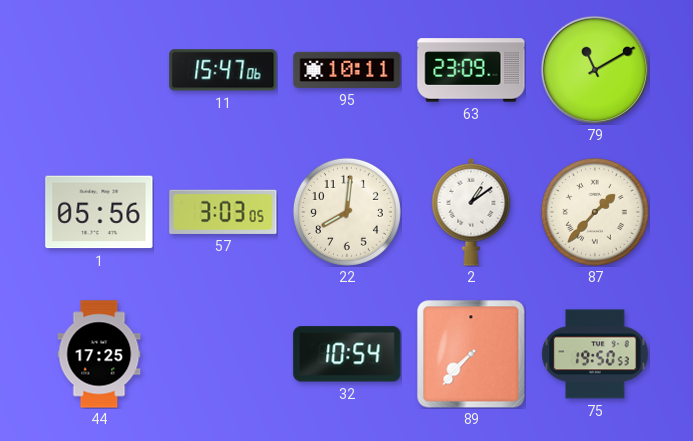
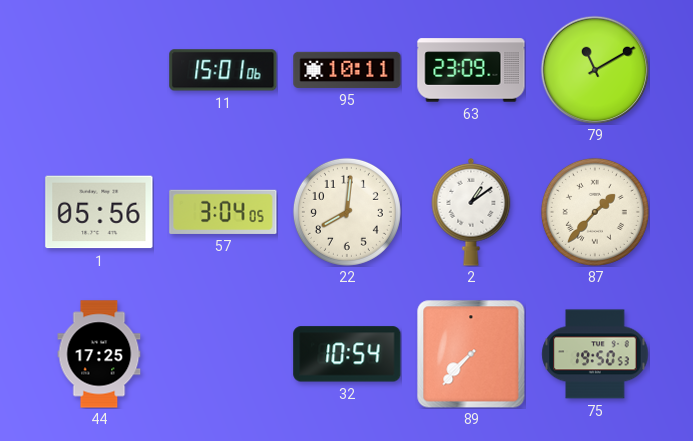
11: 15:47 -> 15:01 (223, 70)
57: 3:03 -> 3:04 (223, 212)
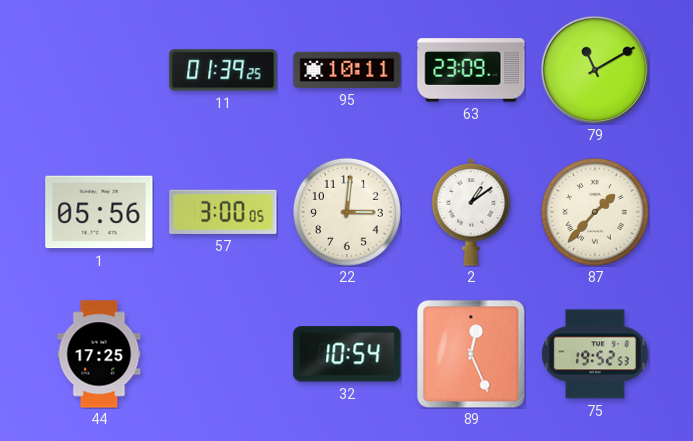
11: 15:01 -> 01:39 (223, 70)
57: 3:04 -> 3:00 (223, 212)
22: 8:01 -> 3:01 (347, 212)
89: 7:37 -> 12:26 (471, 354)
75: 19:50 -> 19:52 (595, 354)
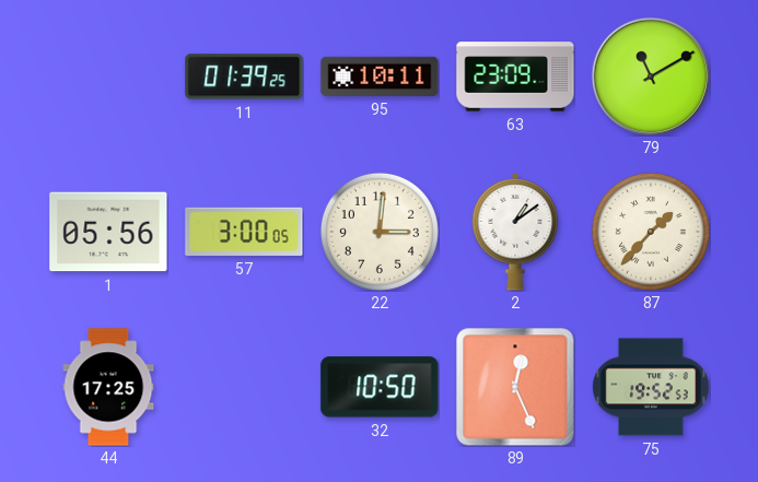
32: 10:54 -> 10:50 (380, 387)
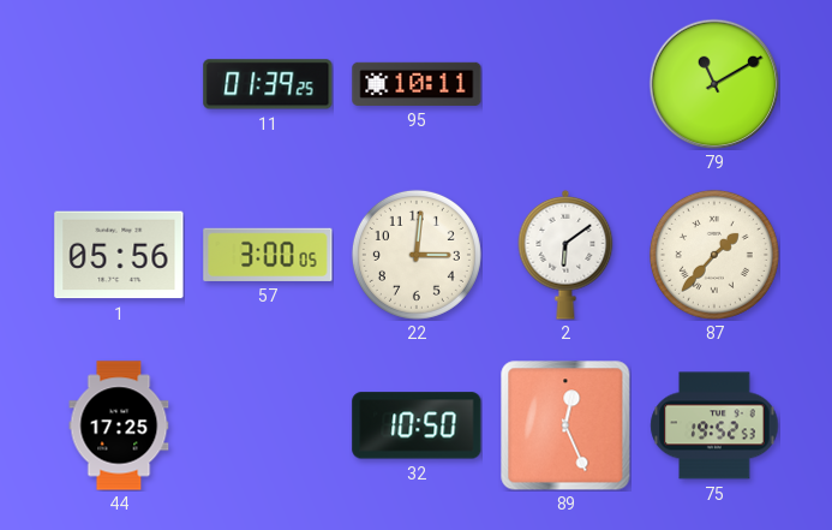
63: 23:09 -> none (515, 77)
2: 1:09 -> 6:09 (565, 255)
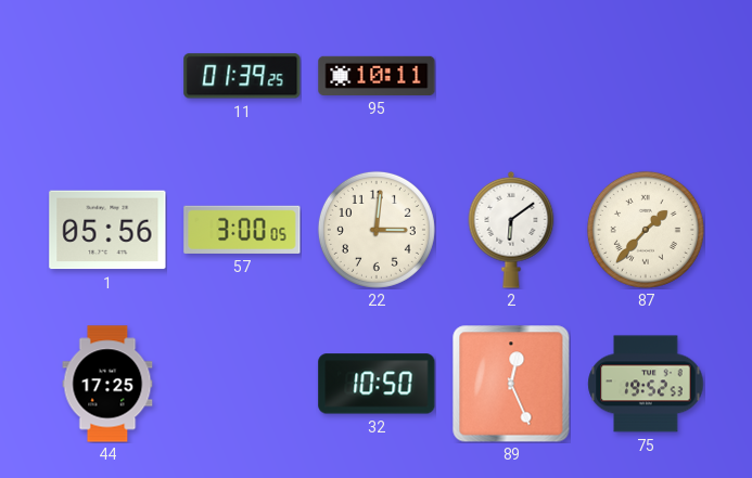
79: 11:10 -> none (714, 84)
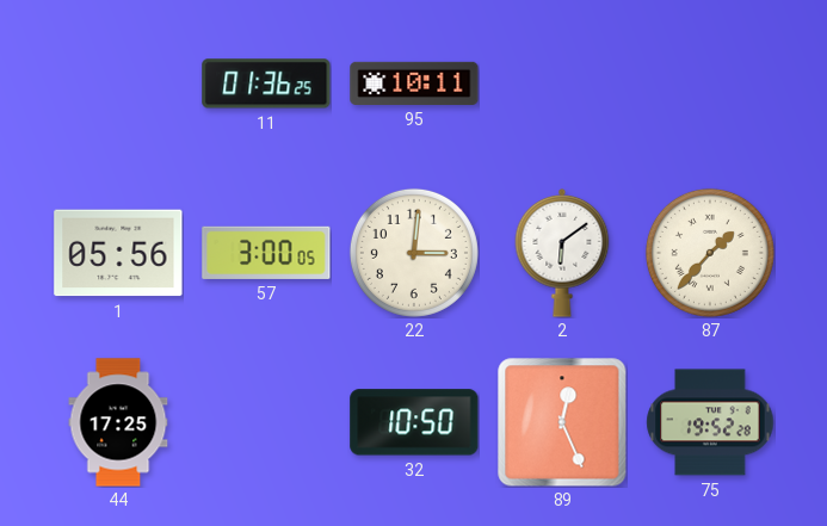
11: 01:39 -> 01:36 (266, 83)
75: 19:52:53 -> 19:52:28 (710, 422)
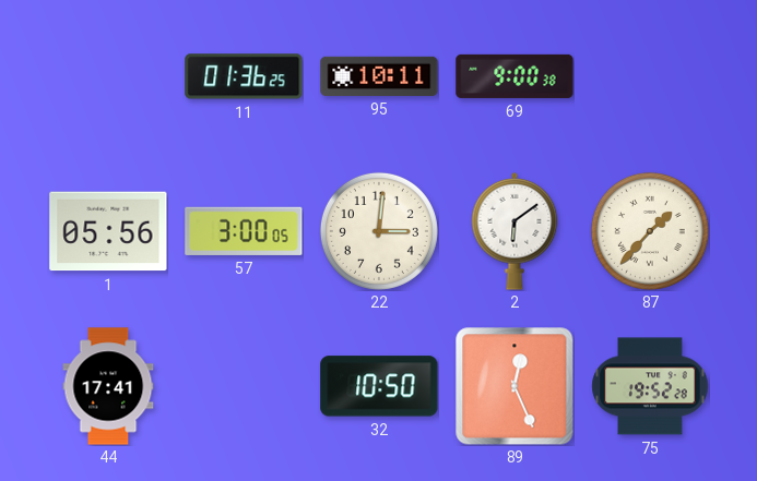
69: none -> 9:00 (514, 76)
44: 17:25 -> 17:41 (108, 386)
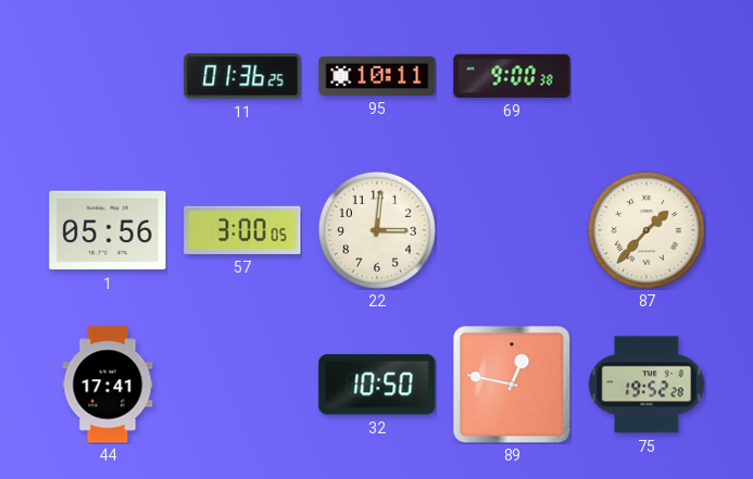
2: 6:09 -> none (514, 231)
89: 12:26 -> 12:47 (512, 385)
